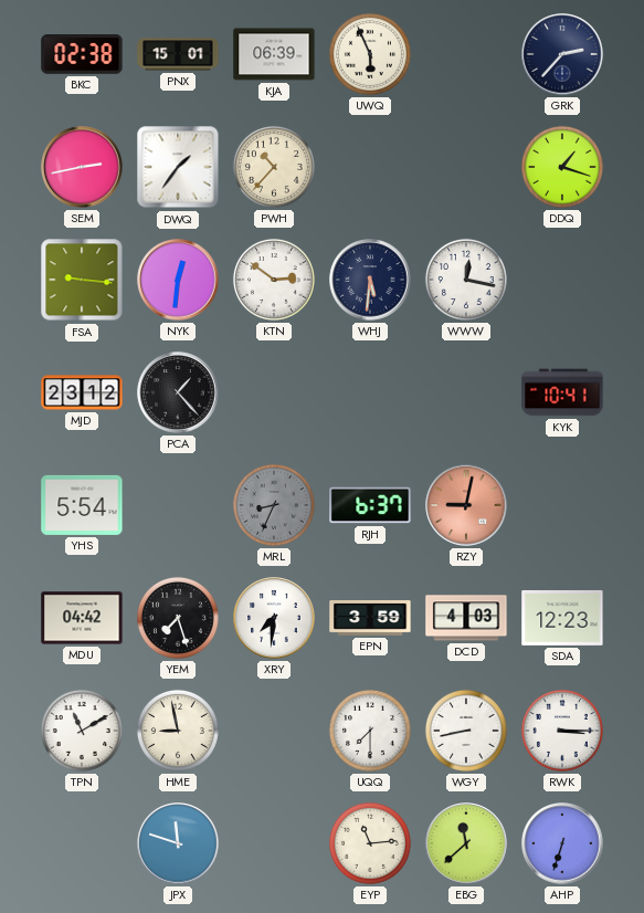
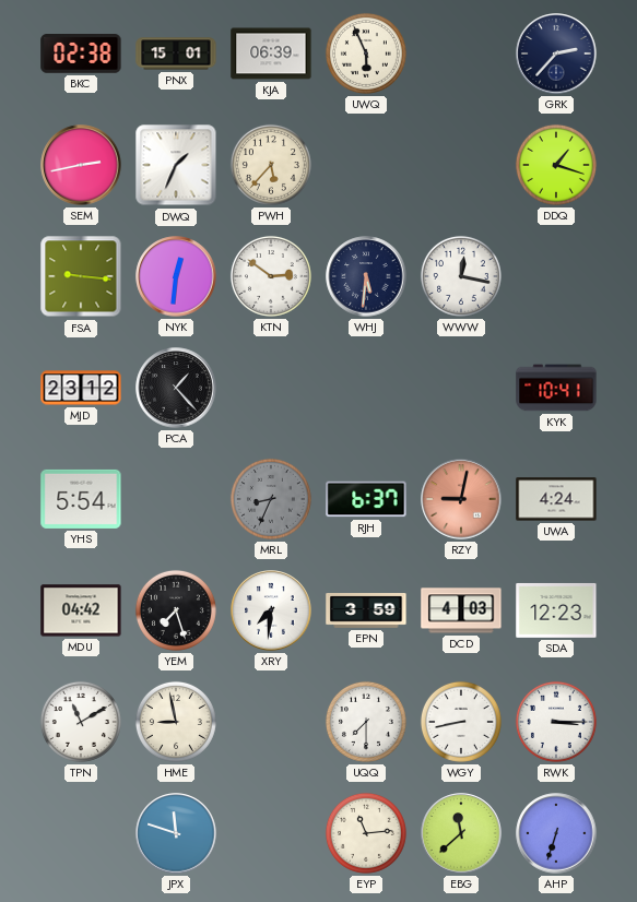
DWQ: 1:36 -> 1:34 (176, 165)
PWH: 10:37 -> 5:37 (271, 165)
UWA: none -> 4:24 (556, 499)
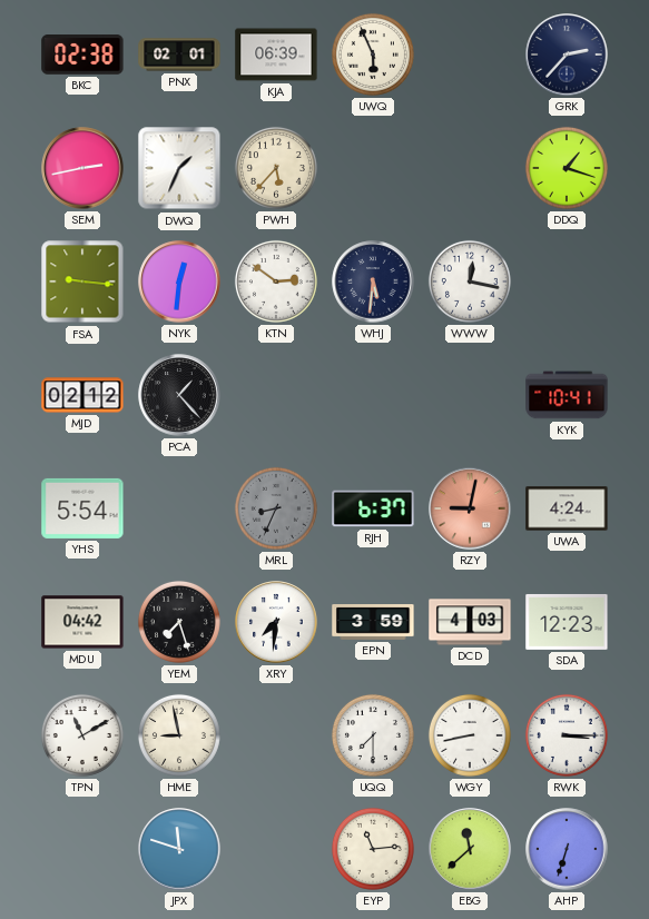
PNX: 15:01 -> 02:01 (179, 55)
MJD: 23:12 -> 02:12 (82, 395)
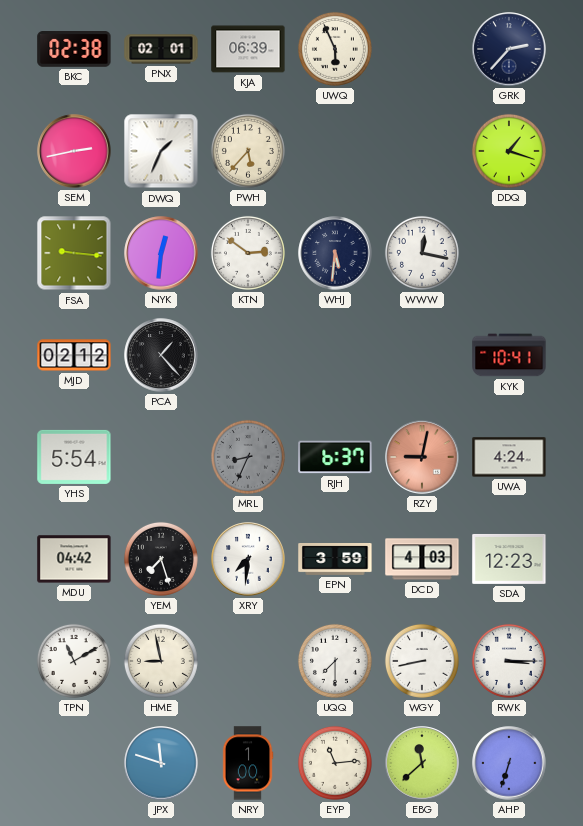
NRY: none -> 1:00 (248, 763)
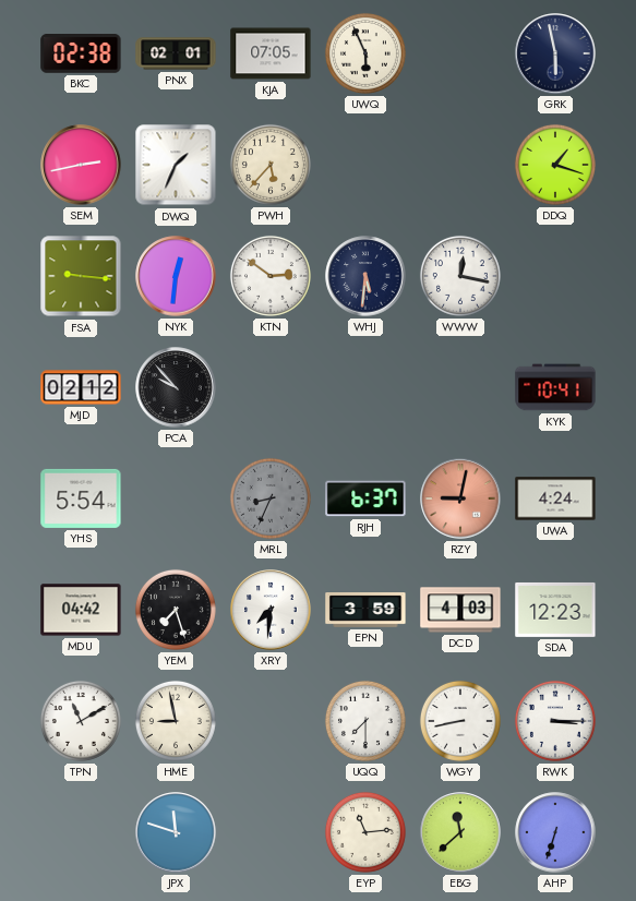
KJA: 06:39 -> 07:05 (271, 53)
GRK: 2:37 -> 5:58 (555, 53)
PCA: 1:23 -> 9:53 (176, 387)
NRY: 1:00 -> none (248, 763)
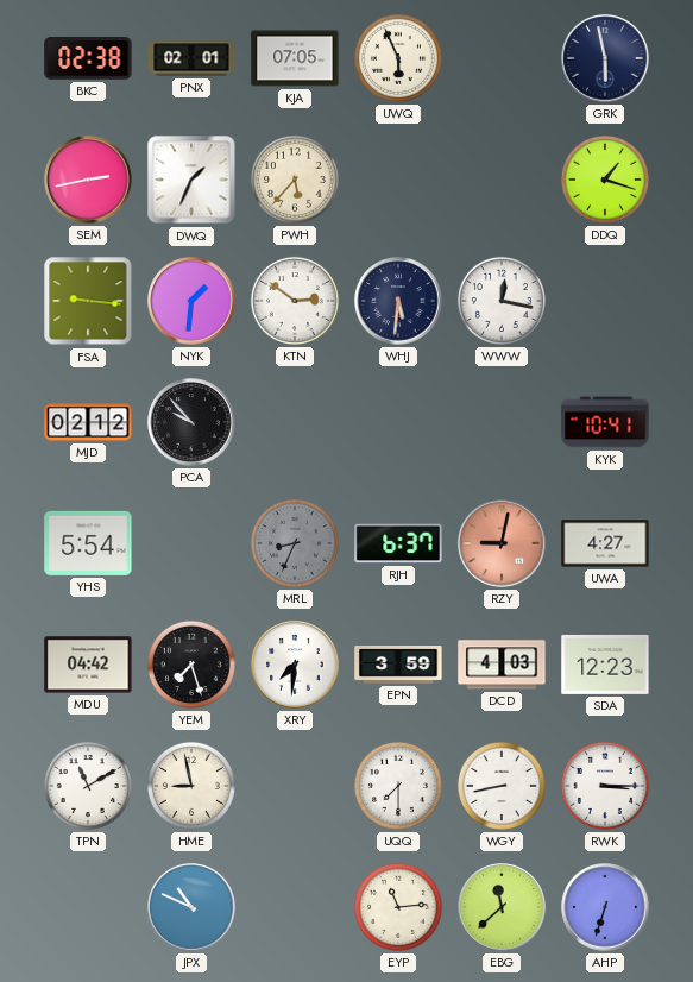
NYK: 12:31 -> 1:31 (191, 301)
UWA: 4:24 -> 4:27 (605, 543)
JPX: 11:48 -> 10:49 (191, 907)
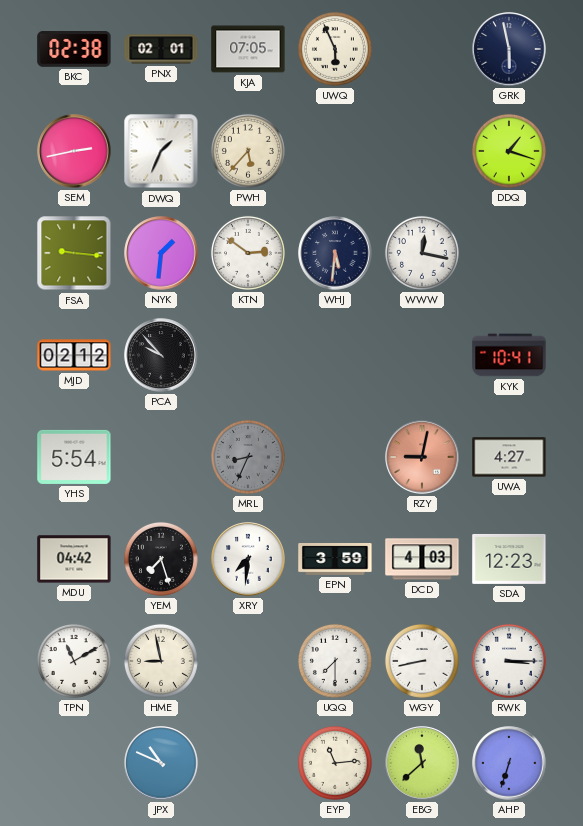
RJH: 6:37 -> none (398, 543)
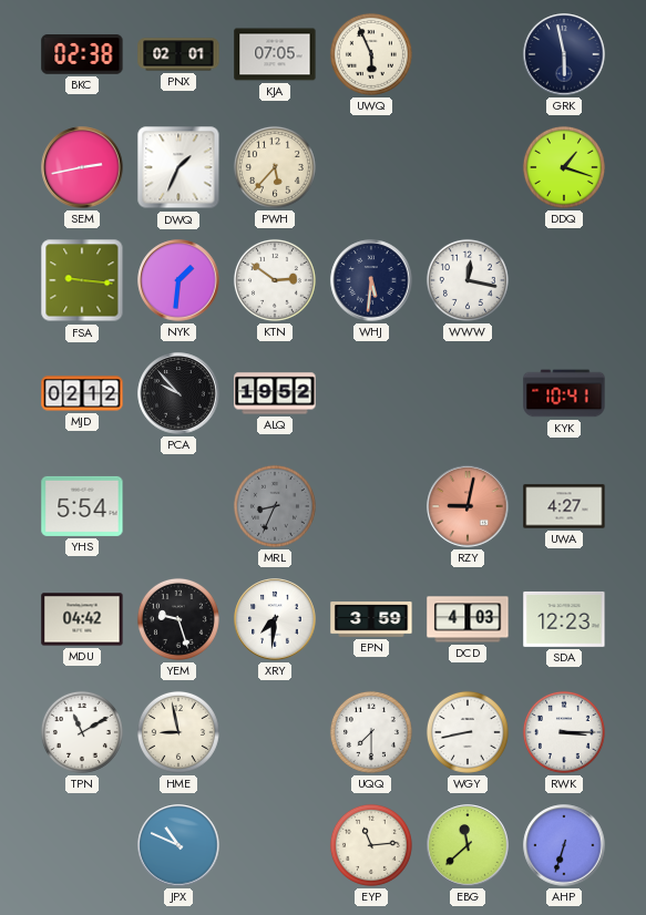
ALQ: none -> 19:52 (275, 393)
YEM: 7:27 -> 9:27 (178, 619)
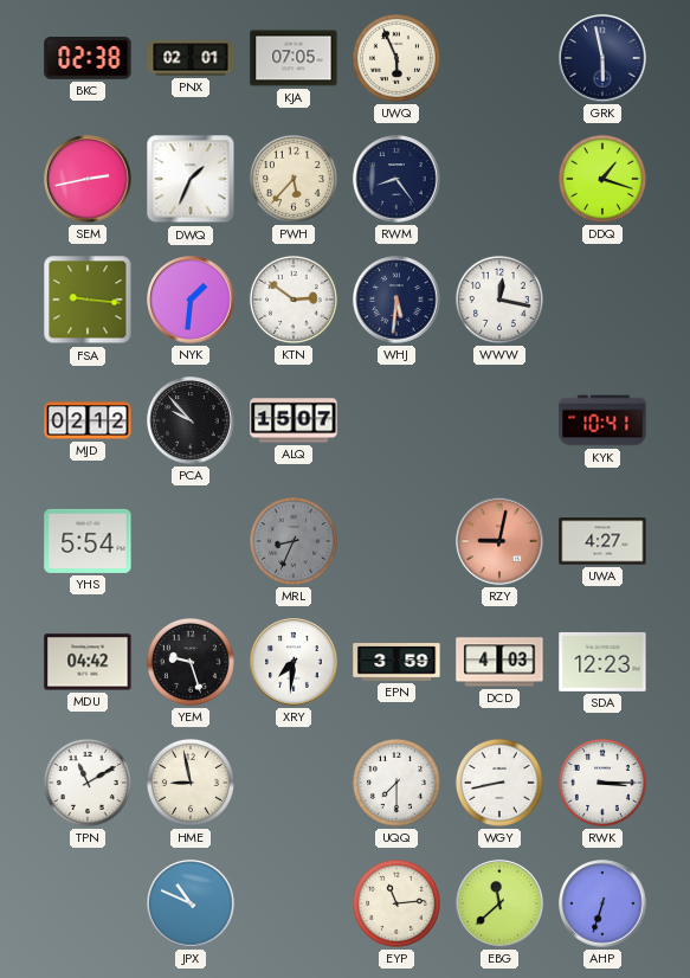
RWM: none -> 8:24 (396, 179)
ALQ: 19:52 -> 15:07 (294, 420)
